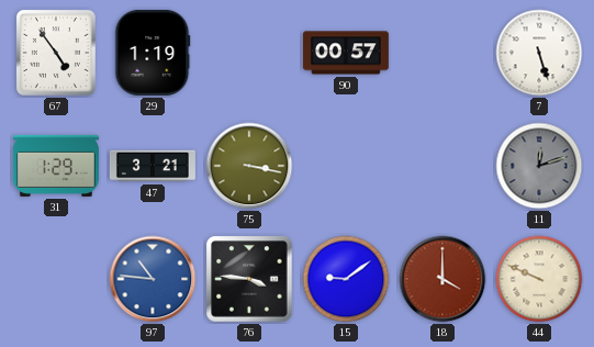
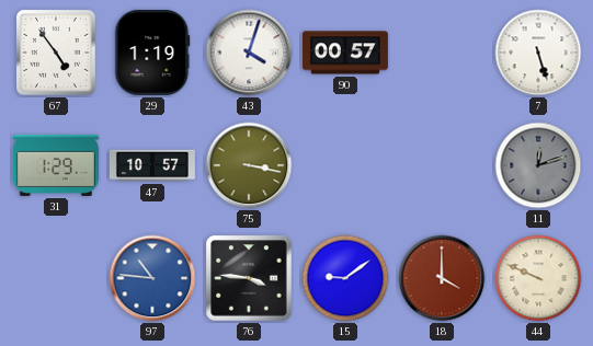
43: none -> 4:03 (249, 53)
47: 3:21 -> 10:57 (152, 165)
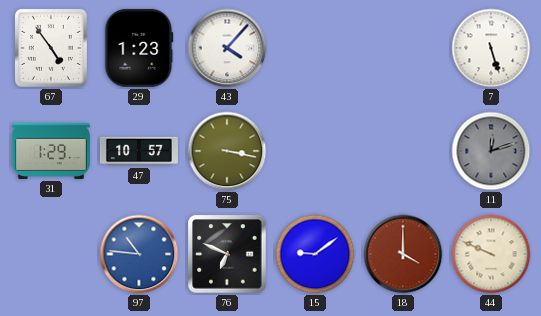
29: 1:19 -> 1:23 (139, 48)
43: 4:03 -> 4:07 (227, 48)
90: 00:57 -> none (345, 53)
76: 3:46 -> 6:49 (227, 254)
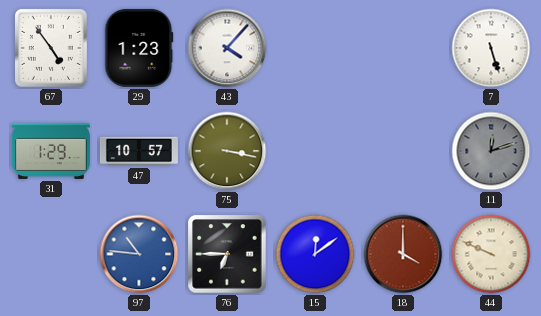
76: 6:49 -> 6:45 (227, 254)
15: 9:09 -> 12:09 (315, 254)
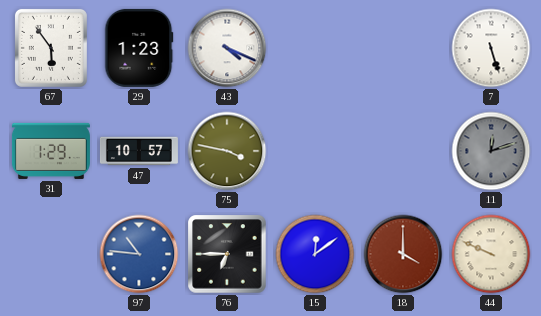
67: 4:54 -> 5:54 (51, 48)
43: 4:07 -> 4:19 (227, 48)
75: 3:17 -> 3:47 (227, 151)
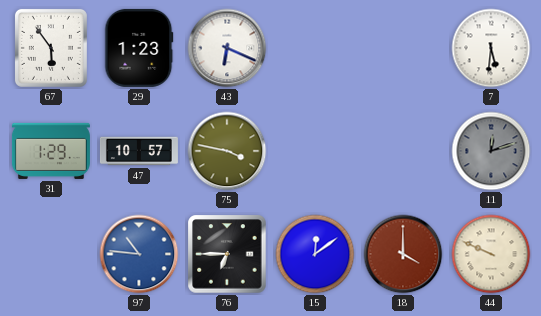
43: 4:19 -> 6:19 (227, 48)
7: 5:27 -> 5:31 (491, 48)
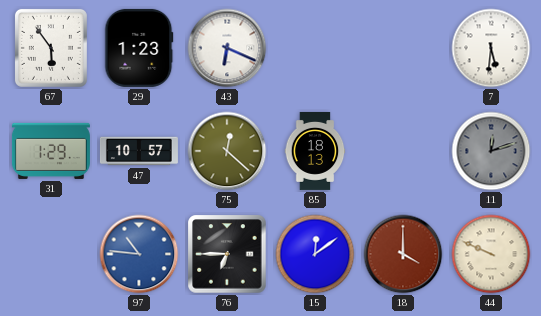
75: 3:47 -> 12:22 (227, 151)
85: none -> 18:13 (315, 151)
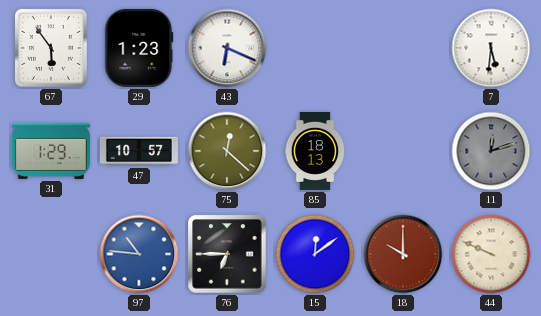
18: 4:00 -> 10:00 (403, 254)
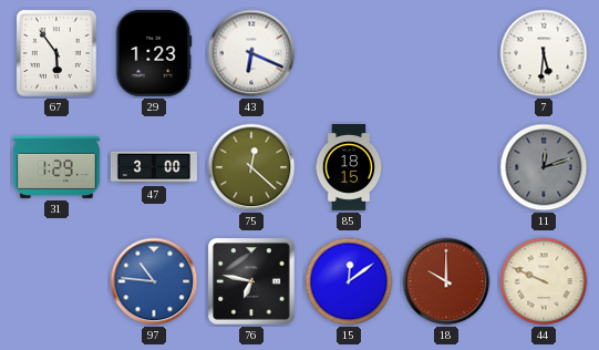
47: 10:57 -> 3:00 (154, 167)
85: 18:13 -> 18:15 (349, 167)
76: 6:45 -> 6:47 (251, 281)
